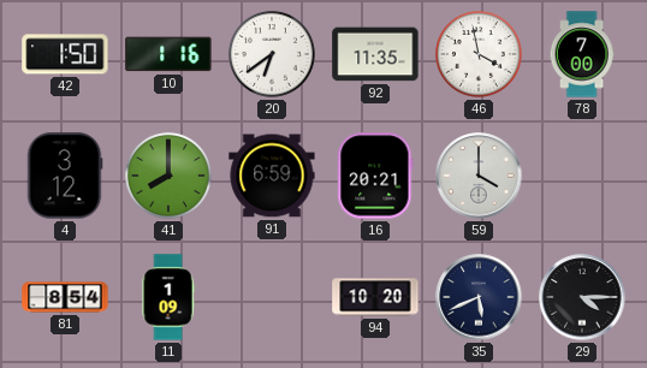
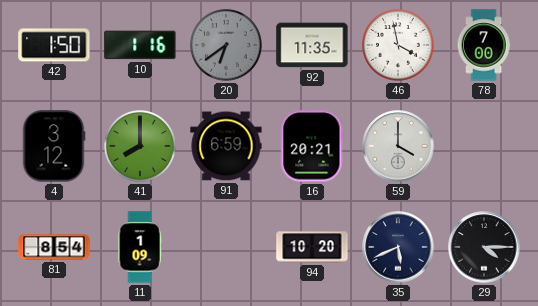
20 dial: white -> grey (226, 45)
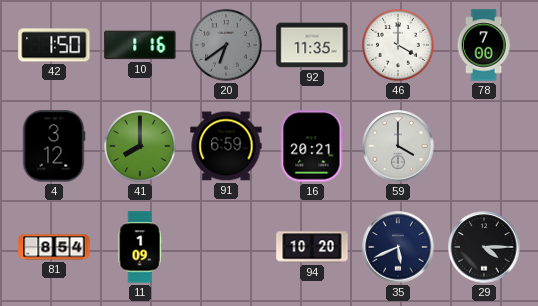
46: 3:58 -> 4:00 (398, 45)
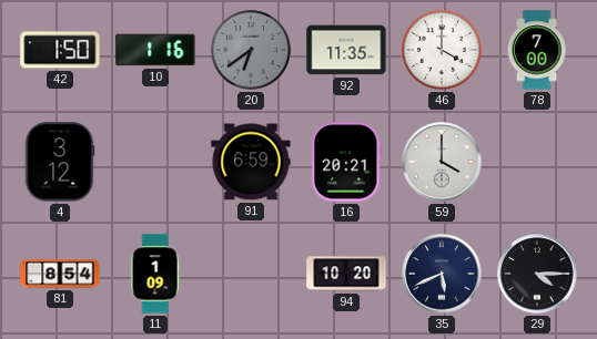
41: 8:00 -> none (140, 146)
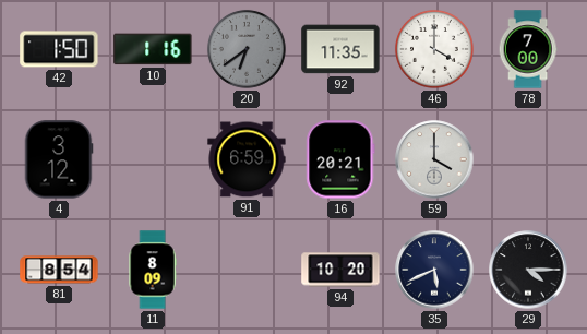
11: 1:09 -> 8:09 (153, 270)
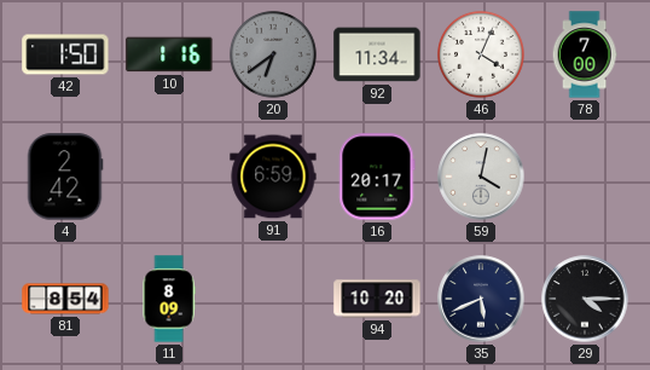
92: 11:35 -> 11:34 (377, 54)
46: 4:00 -> 4:04 (481, 54)
4: 3:12 -> 2:42 (65, 177)
16: 20:21 -> 20:17 (377, 177)
59: 4:00 -> 4:02 (481, 177)
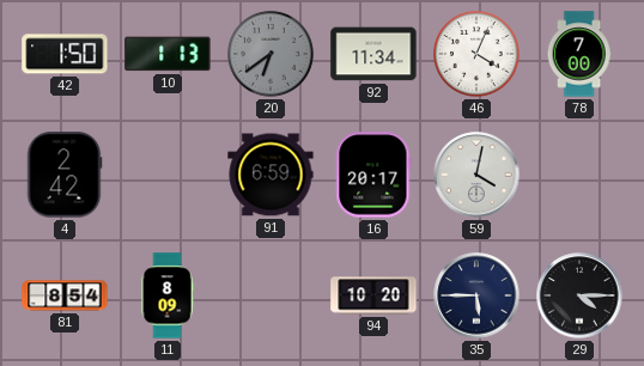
10: 1:16 -> 1:13 (168, 54)
35: 5:41 -> 5:45 (476, 295)
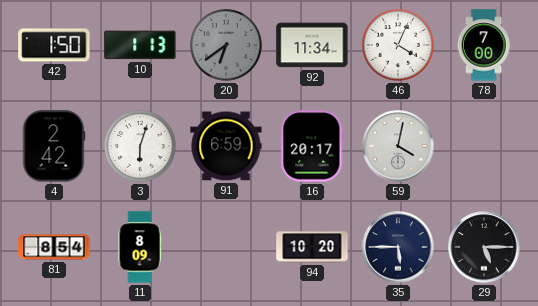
3: none -> 6:03 (140, 146)
29: 4:15 -> 5:15 (484, 247)
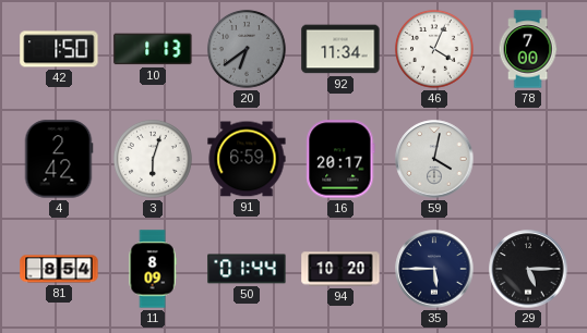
50: none -> 01:44 (247, 269)
